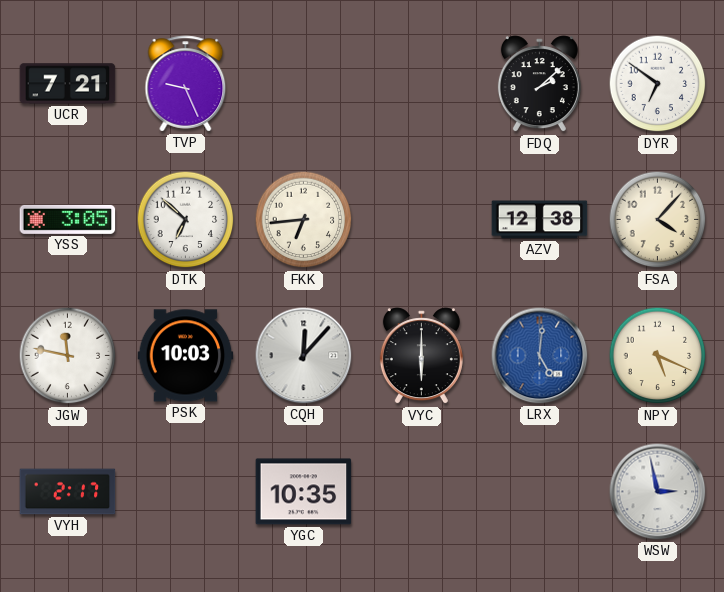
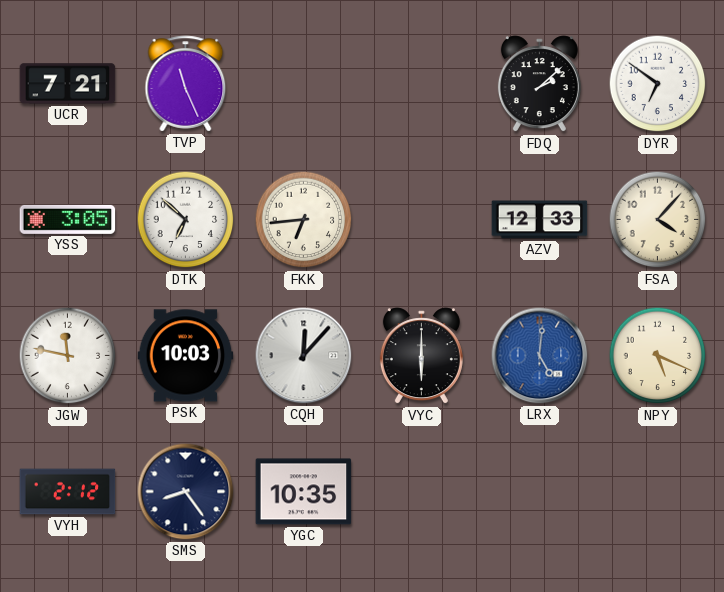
TVP: 9:26 -> 11:26 (186, 84)
AZV: 12:38 -> 12:33 (540, 220)
VYH: 2:17 -> 2:12 (68, 492)
SMS: none -> 8:24 (186, 492)
WSW: 2:58 -> none (658, 492)
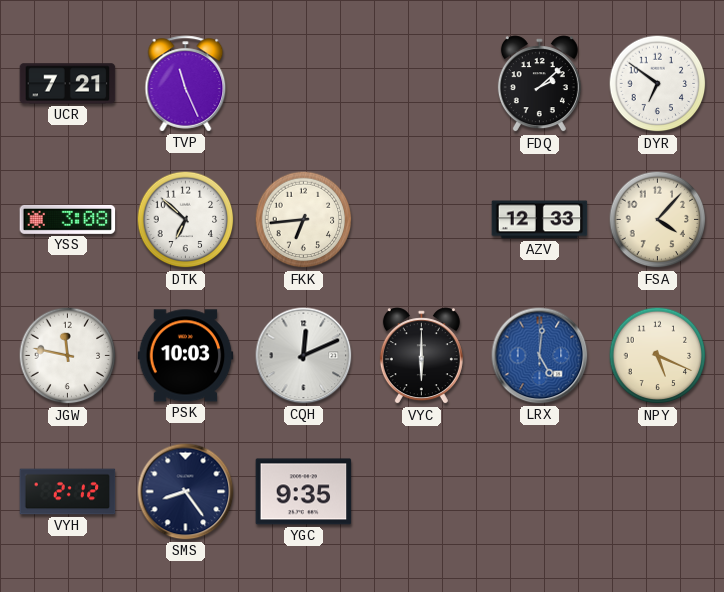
YSS: 3:05 -> 3:08 (68, 219)
CQH: 12:07 -> 12:11 (304, 356)
YGC: 10:35 -> 9:35 (304, 492)
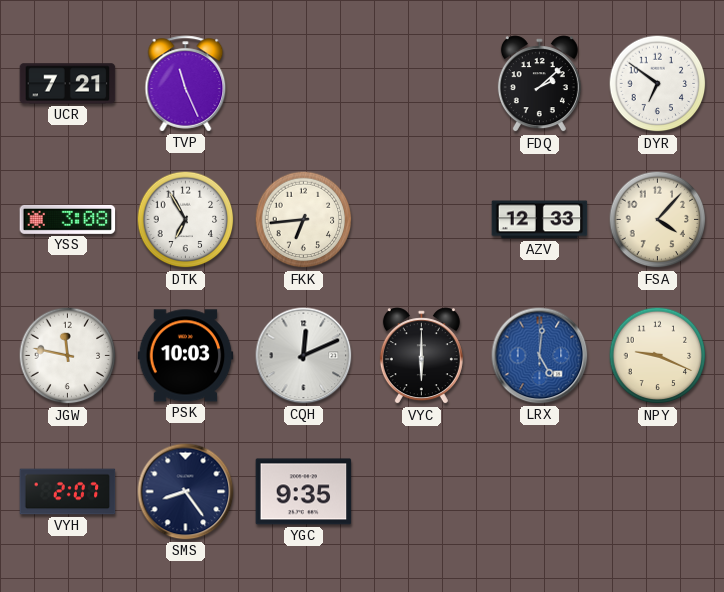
DTK: 6:52 -> 6:55 (186, 220)
NPY: 5:19 -> 9:19 (658, 356)
VYH: 2:12 -> 2:07 (68, 492)
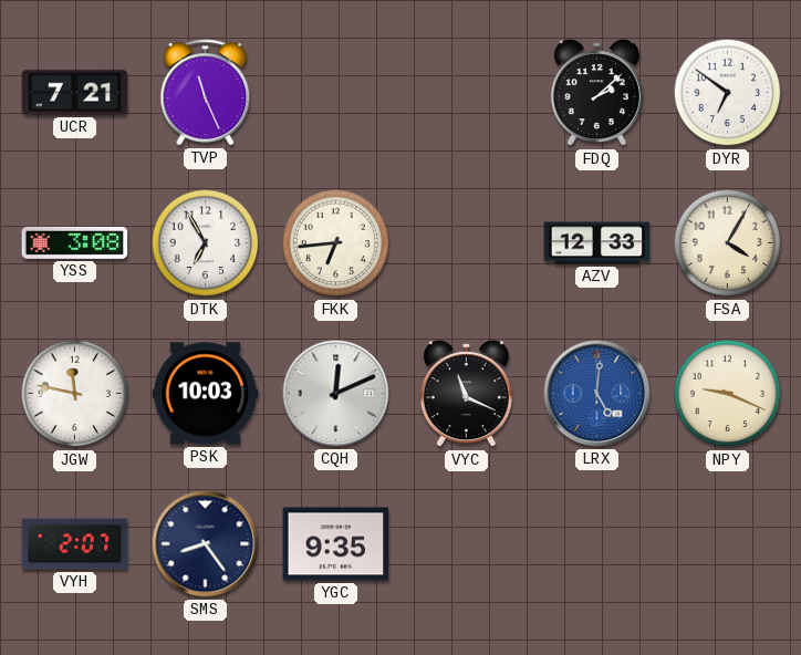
FSA: 4:07 -> 4:05 (728, 243)
VYC: 6:00 -> 11:19 (466, 394)
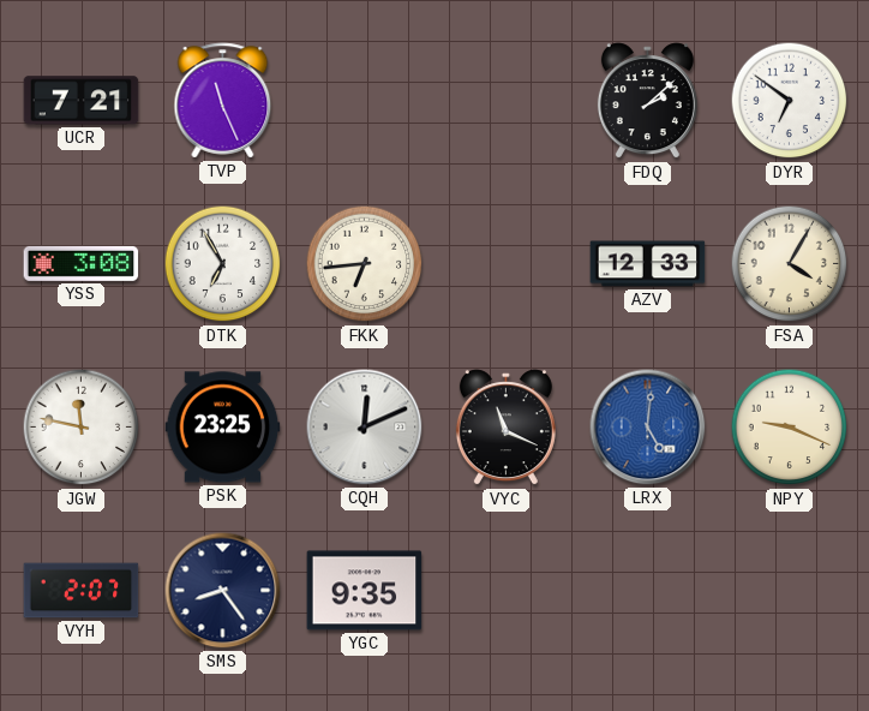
PSK: 10:03 -> 23:25 (223, 428)
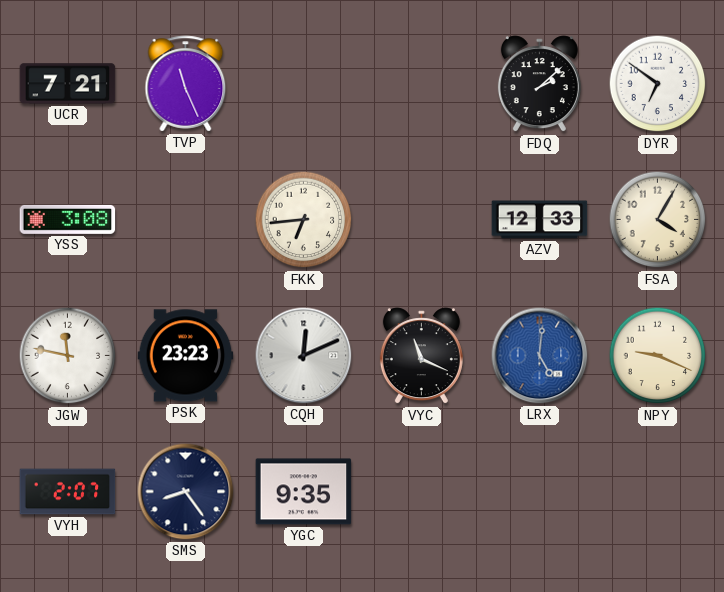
DTK: 6:55 -> none (223, 264)
PSK: 23:25 -> 23:23 (186, 356)
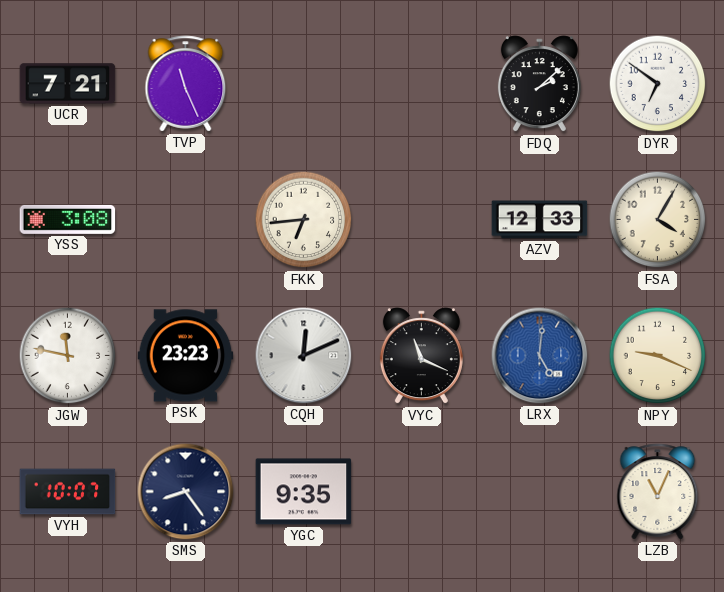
VYH: 2:07 -> 10:07 (68, 492)
LZB: none -> 11:04 (658, 492)
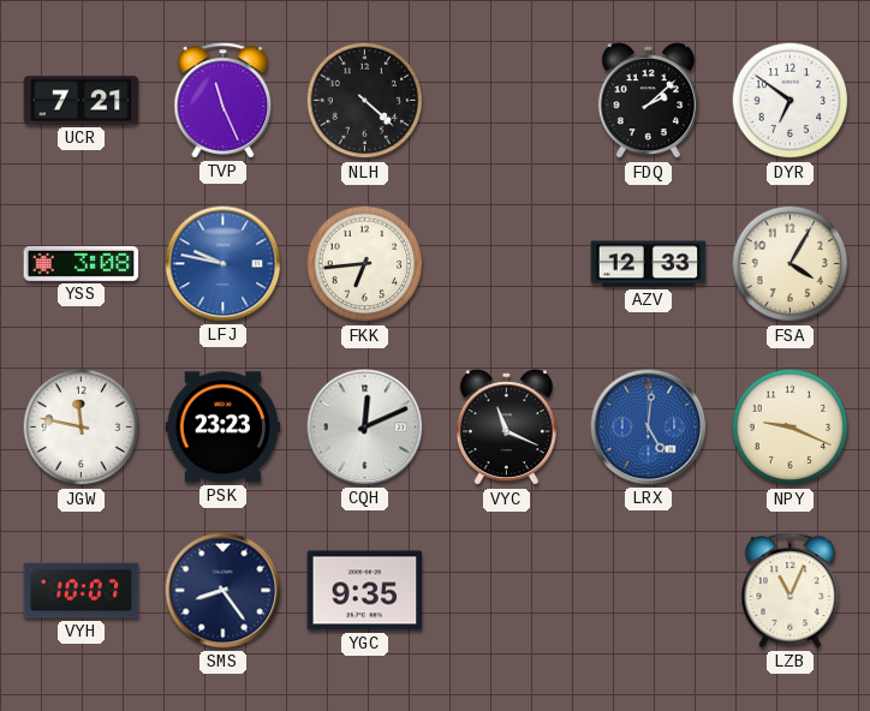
NLH: none -> 4:22 (365, 101)
LFJ: none -> 9:47 (224, 264)
